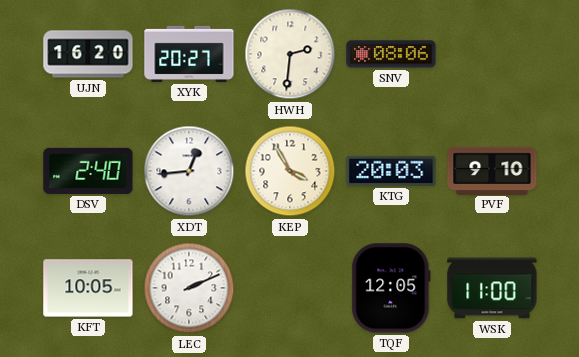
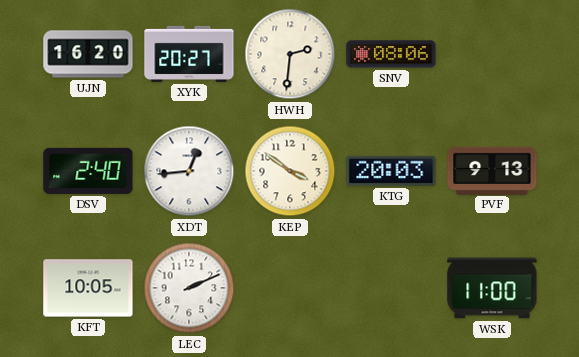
KEP: 3:55 -> 3:51 (290, 171)
PVF: 9:10 -> 9:13 (492, 170)
TQF: 12:05 -> none (391, 288)
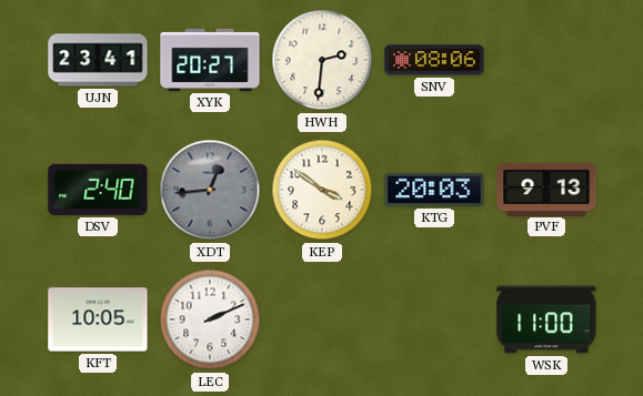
UJN: 16:20 -> 23:41 (98, 60)
XDT dial: white -> grey (210, 190)
